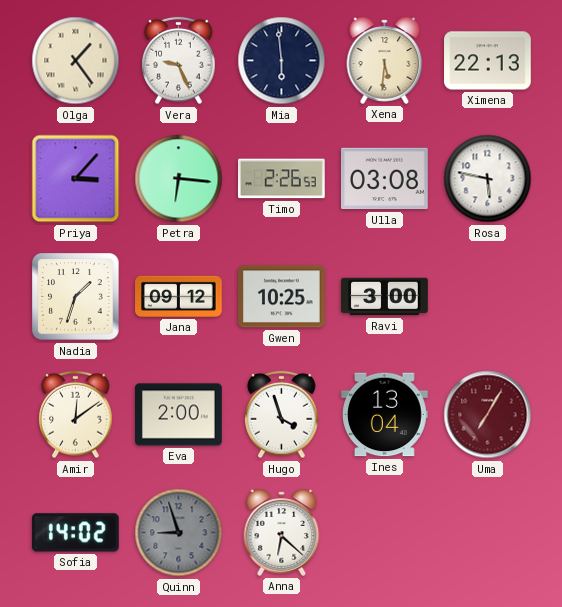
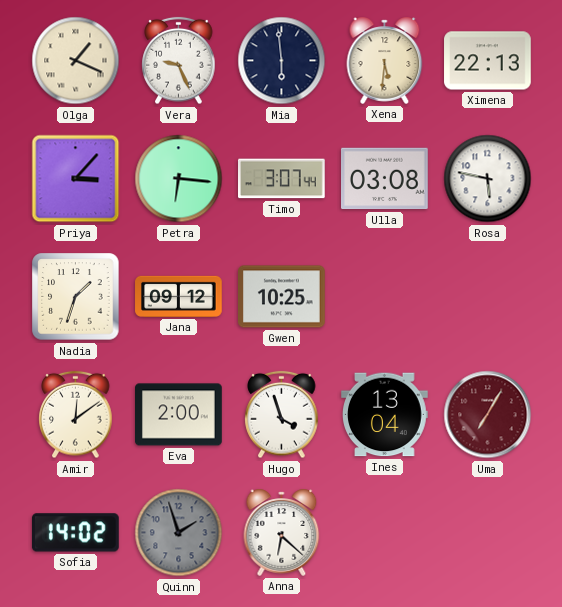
Olga: 1:24 -> 1:19 (76, 61)
Timo: 2:26 -> 3:07 (282, 179)
Ravi: 3:00 -> none (385, 297)
Quinn: 8:57 -> 1:57 (179, 533)
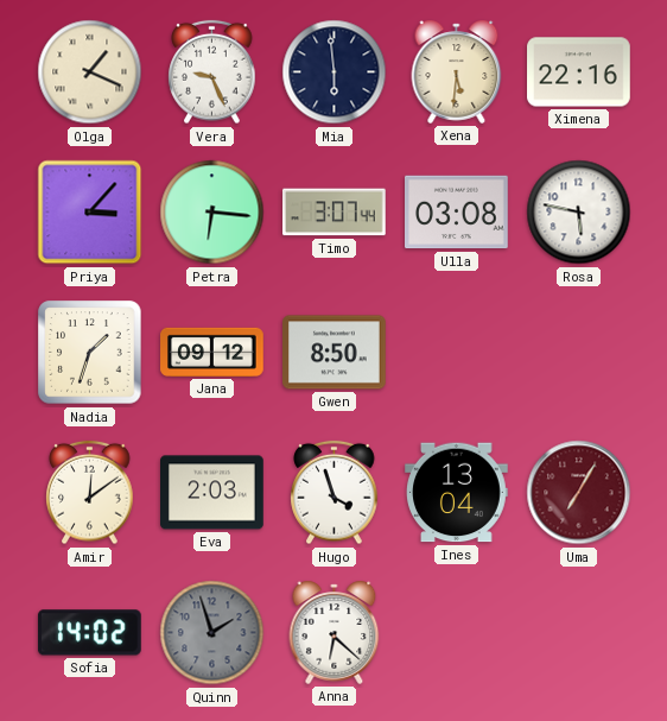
Ximena: 22:13 -> 22:16 (579, 72)
Gwen: 10:25 -> 8:50 (335, 353)
Eva: 2:00 -> 2:03 (212, 493)
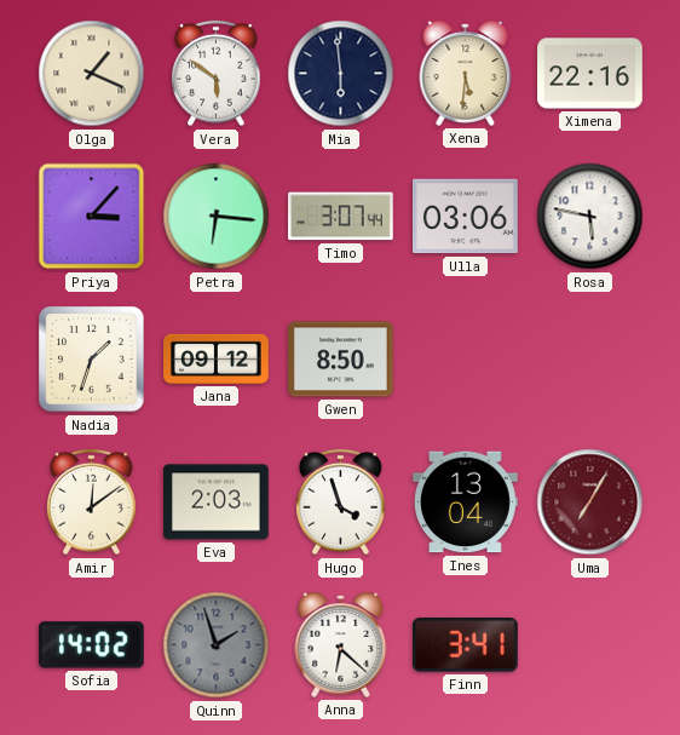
Vera: 9:26 -> 5:51 (217, 74)
Ulla: 03:08 -> 03:06 (466, 217)
Finn: none -> 3:41 (465, 645)
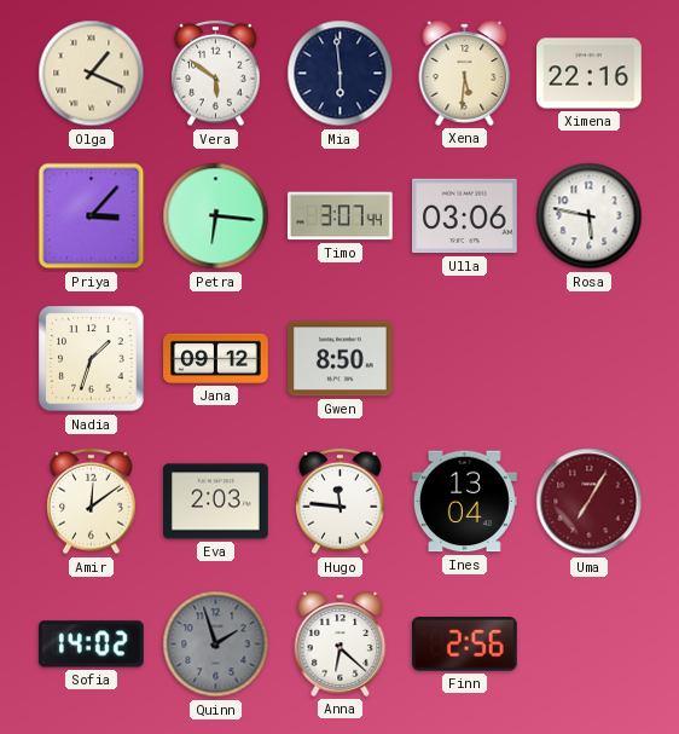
Hugo: 3:57 -> 11:46 (341, 502)
Finn: 3:41 -> 2:56 (464, 645)
